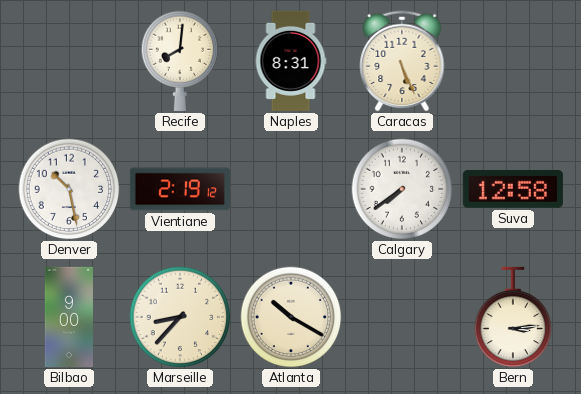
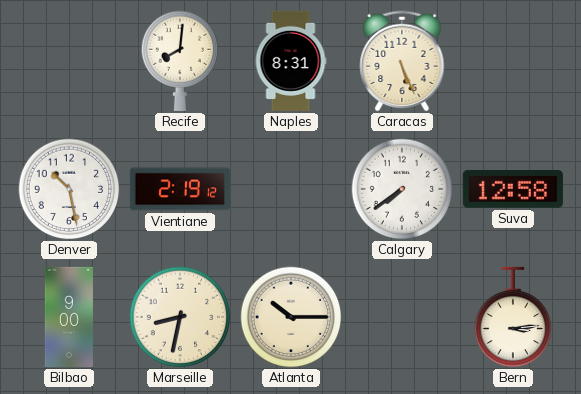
Marseille: 8:37 -> 8:32 (180, 317)
Atlanta: 10:20 -> 10:15 (291, 317)
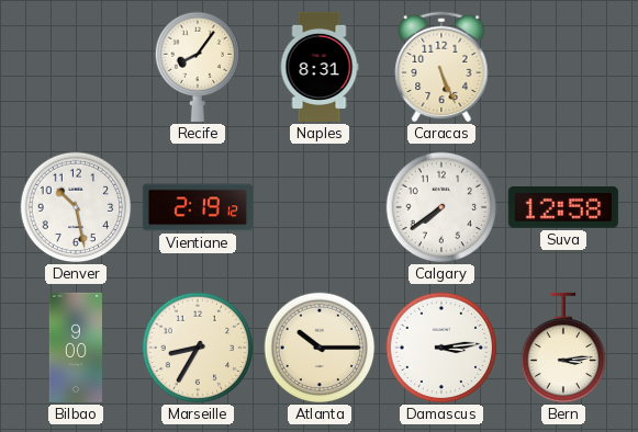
Recife: 8:01 -> 8:06 (198, 67)
Marseille: 8:32 -> 8:35 (198, 348)
Damascus: none -> 3:14 (441, 348)
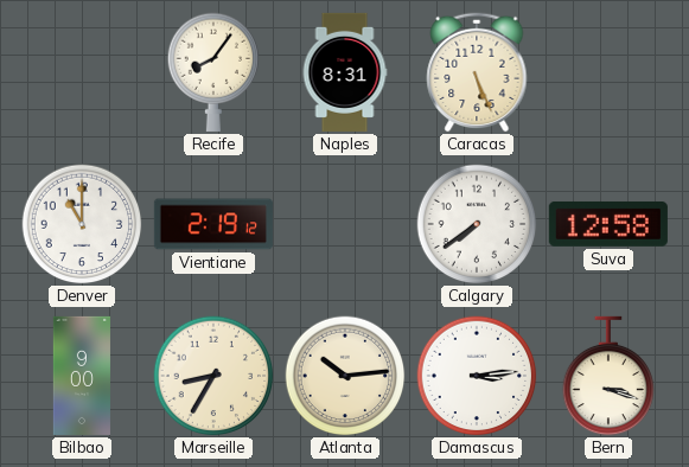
Denver: 10:28 -> 11:00 (82, 224)
Atlanta: 10:15 -> 10:14 (345, 376)
Bern: 3:14 -> 3:18 (608, 376)
